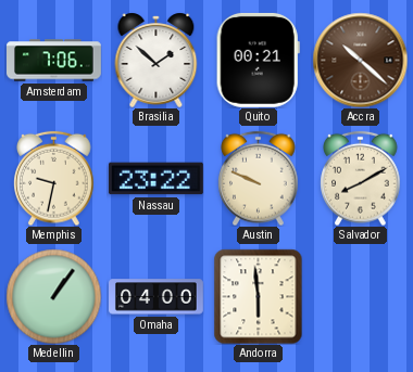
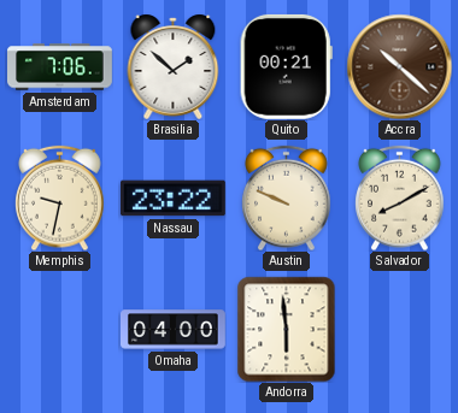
Medellin: 1:06 -> none (53, 296)
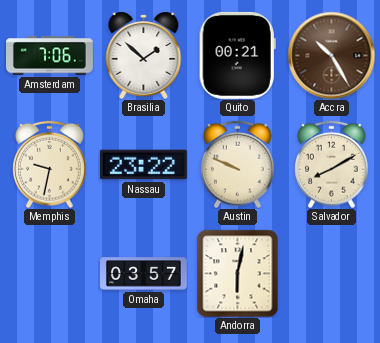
Accra: 10:22 -> 10:25 (331, 55)
Omaha: 04:00 -> 03:57 (144, 274)
Andorra: 5:59 -> 6:02 (238, 273)
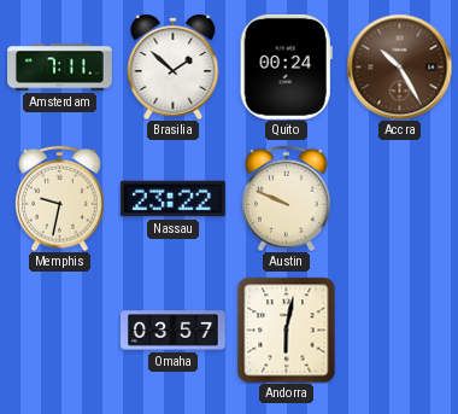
Amsterdam: 7:06 -> 7:11 (60, 68)
Quito: 00:21 -> 00:24 (286, 66)
Salvador: 8:10 -> none (332, 164)
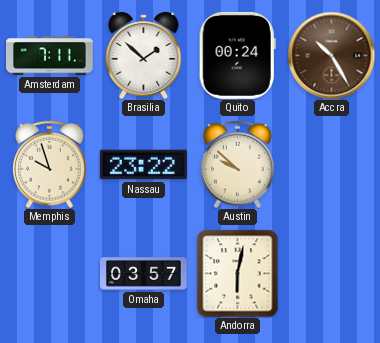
Memphis: 9:32 -> 9:57 (50, 164)
Austin: 9:49 -> 9:52 (238, 164)
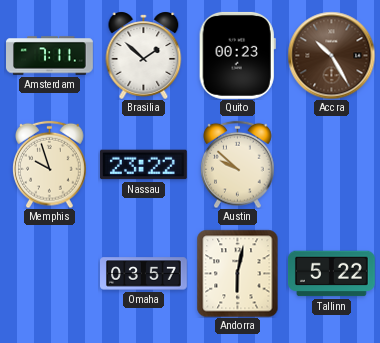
Quito: 00:24 -> 00:23 (237, 55)
Tallinn: none -> 5:22 (331, 274)
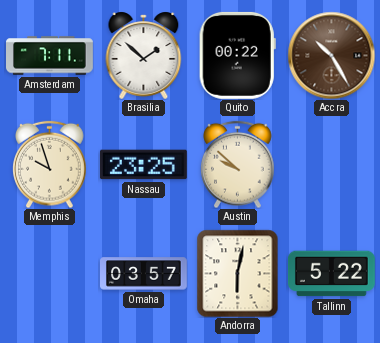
Quito: 00:23 -> 00:22 (237, 55)
Nassau: 23:22 -> 23:25 (143, 165)
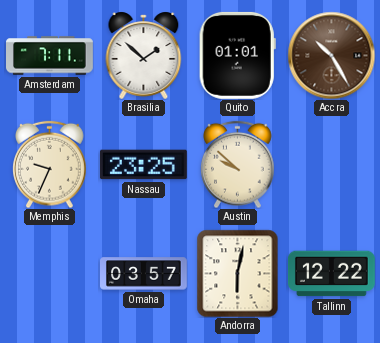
Quito: 00:22 -> 01:01 (237, 55)
Memphis: 9:57 -> 9:34 (50, 164)
Tallinn: 5:22 -> 12:22 (331, 274)
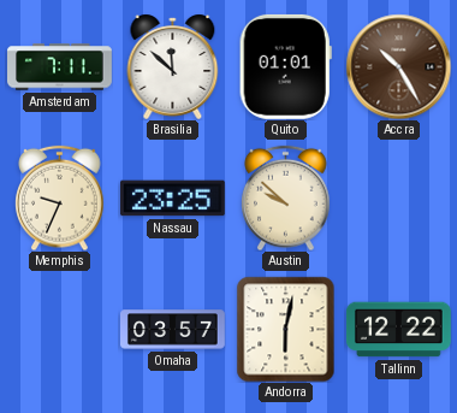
Brasilia: 1:52 -> 11:52 (173, 66)
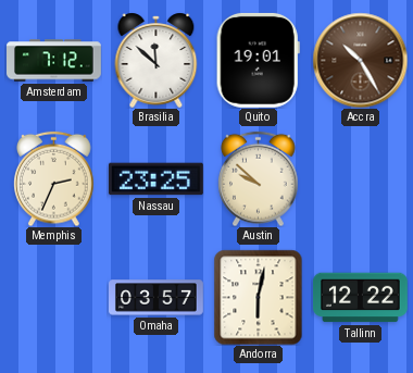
Amsterdam: 7:11 -> 7:12 (54, 61)
Quito: 01:01 -> 19:01 (258, 60)
Memphis: 9:34 -> 2:34 (54, 178)
